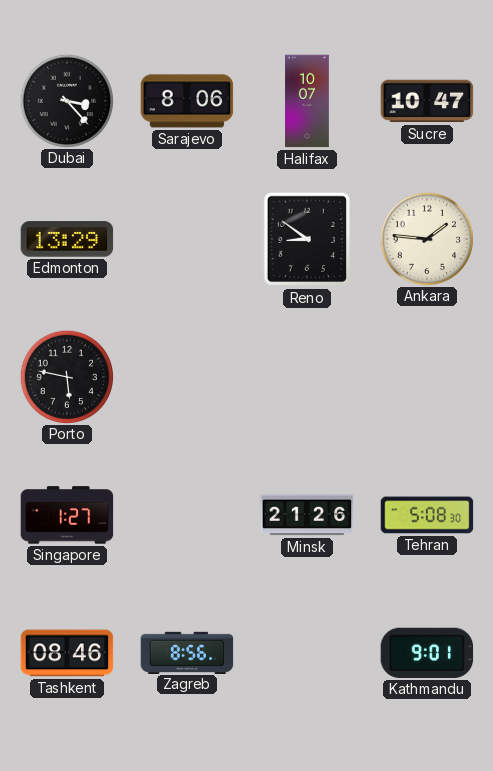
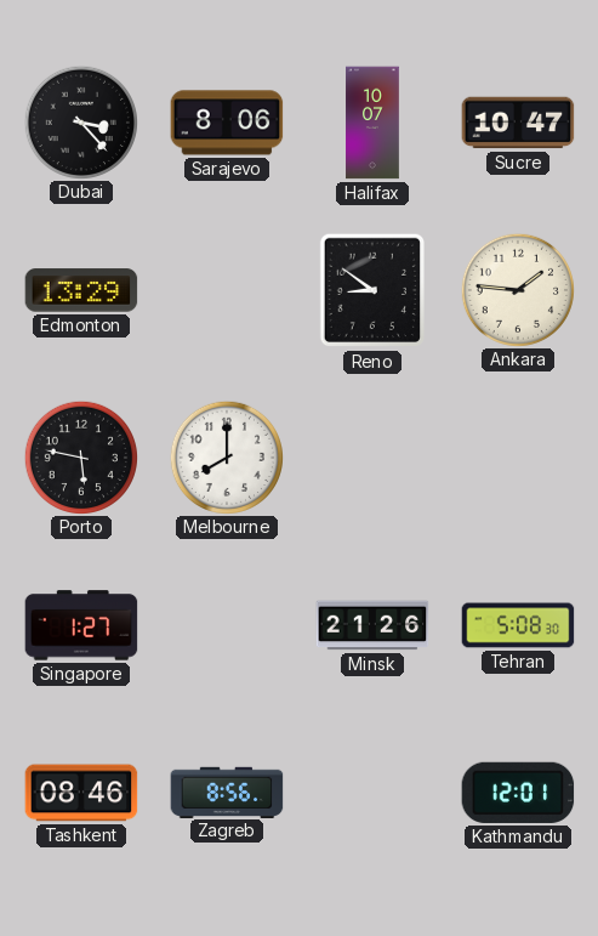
Melbourne: none -> 8:00 (226, 456)
Kathmandu: 9:01 -> 12:01 (518, 793)
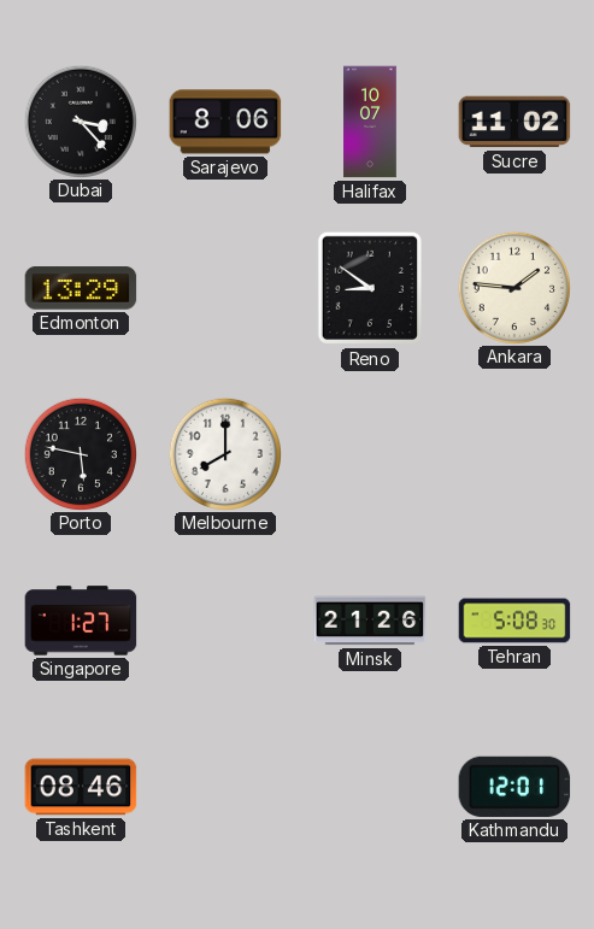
Sucre: 10:47 -> 11:02 (514, 122)
Zagreb: 8:56 -> none (227, 792)
